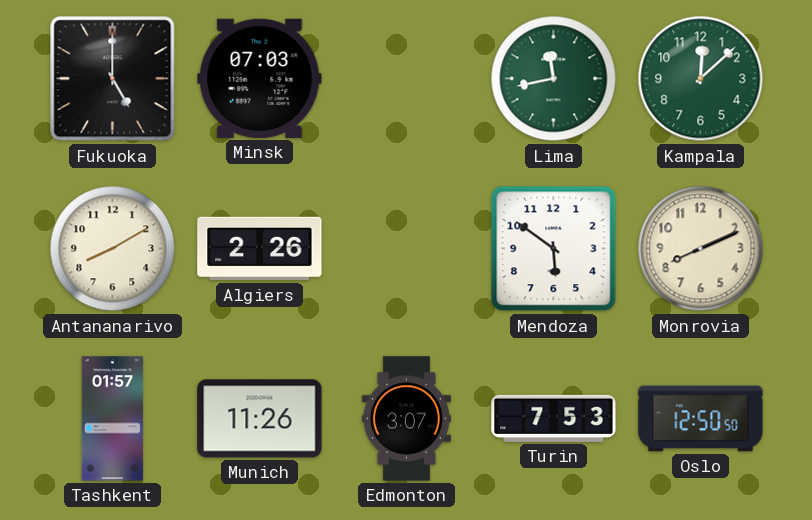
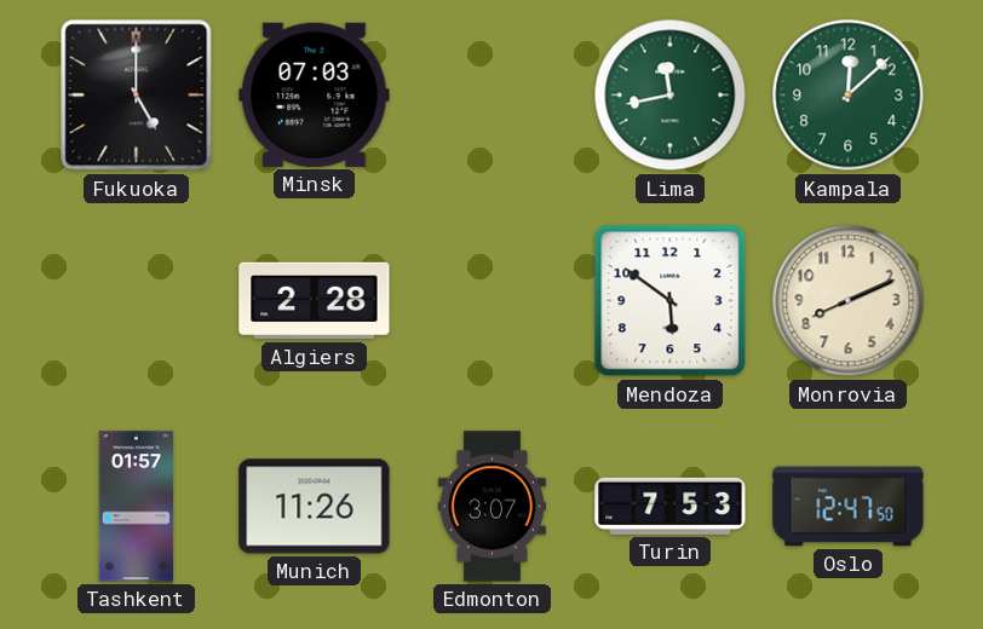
Antananarivo: 8:10 -> none (113, 249)
Algiers: 2:26 -> 2:28 (315, 301)
Oslo: 12:50 -> 12:47 (849, 507)
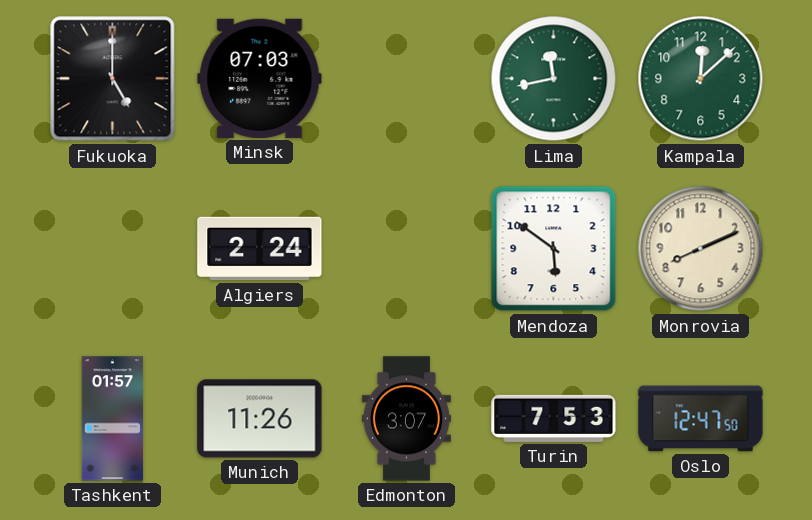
Algiers: 2:28 -> 2:24 (260, 249)
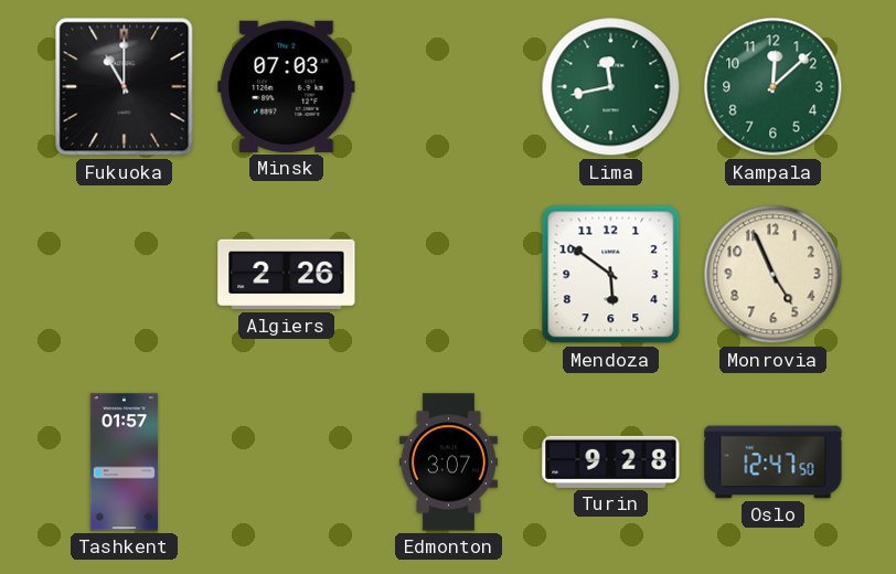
Fukuoka: 5:00 -> 11:00 (125, 87)
Algiers: 2:24 -> 2:26 (287, 275)
Monrovia: 8:11 -> 4:56 (774, 275)
Munich: 11:26 -> none (260, 419)
Turin: 7:53 -> 9:28 (611, 461)
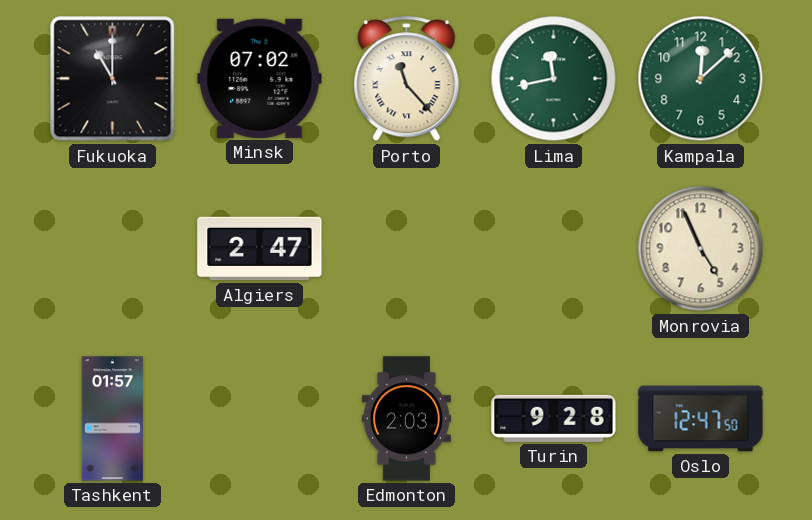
Minsk: 07:03 -> 07:02 (260, 78)
Porto: none -> 11:23 (407, 79)
Algiers: 2:26 -> 2:47 (260, 249)
Mendoza: 5:51 -> none (611, 275)
Edmonton: 3:07 -> 2:03 (406, 419)
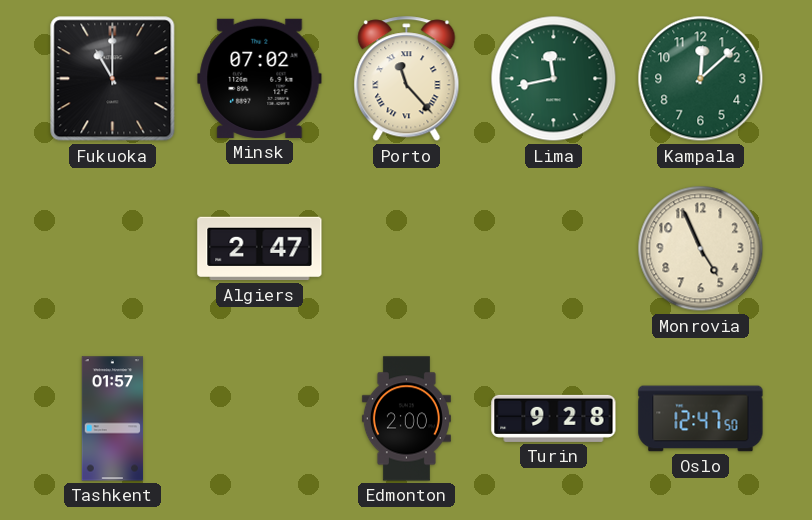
Edmonton: 2:03 -> 2:00 (406, 419)
